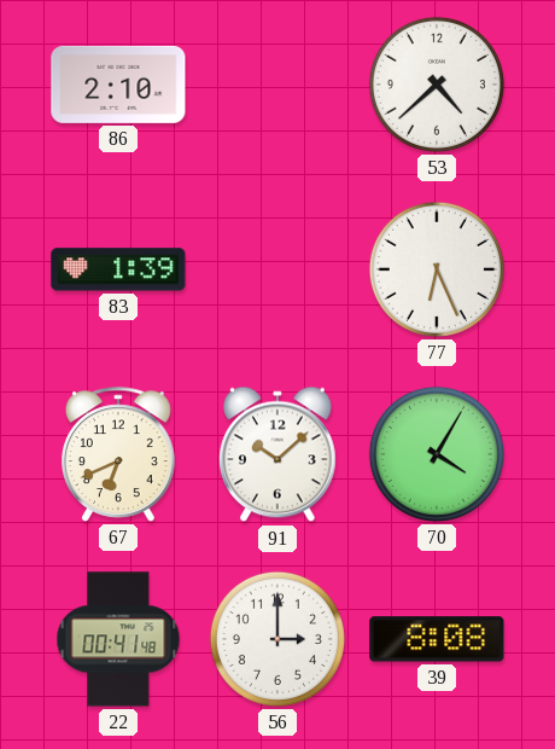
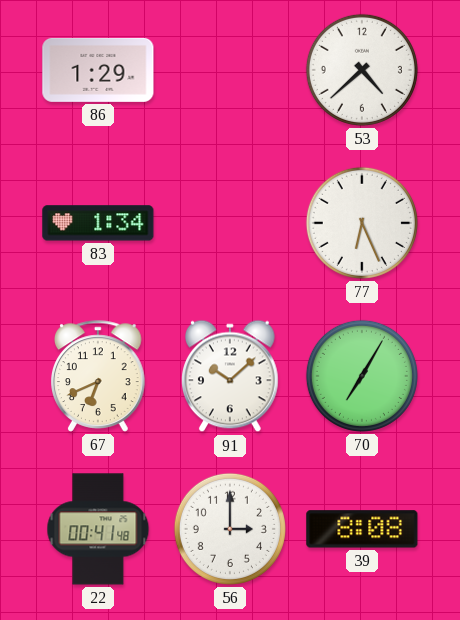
86: 2:10 -> 1:29 (98, 70)
83: 1:39 -> 1:34 (98, 223)
70: 4:05 -> 7:05 (362, 376)
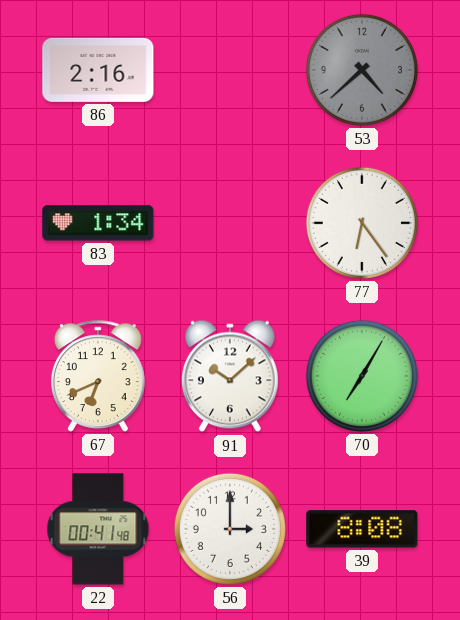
86: 1:29 -> 2:16 (98, 70)
53 dial: white -> grey (362, 70)
77: 6:26 -> 6:24 (362, 223)
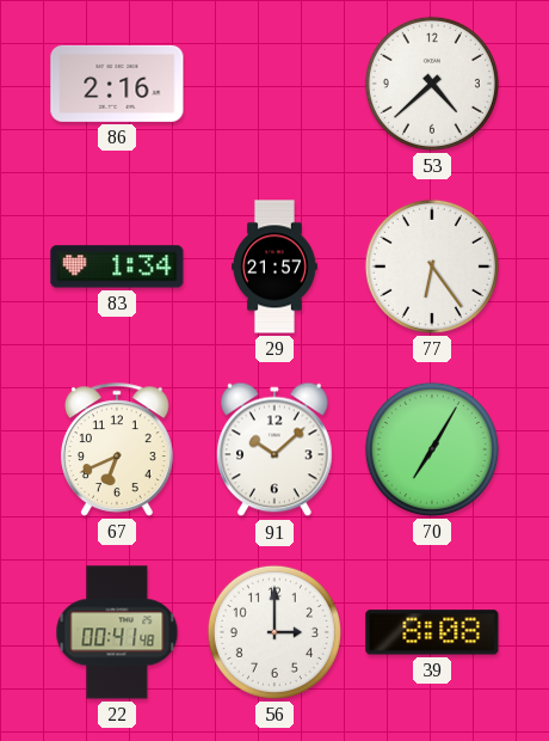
53 dial: grey -> white (432, 84)
29: none -> 21:57 (276, 267)
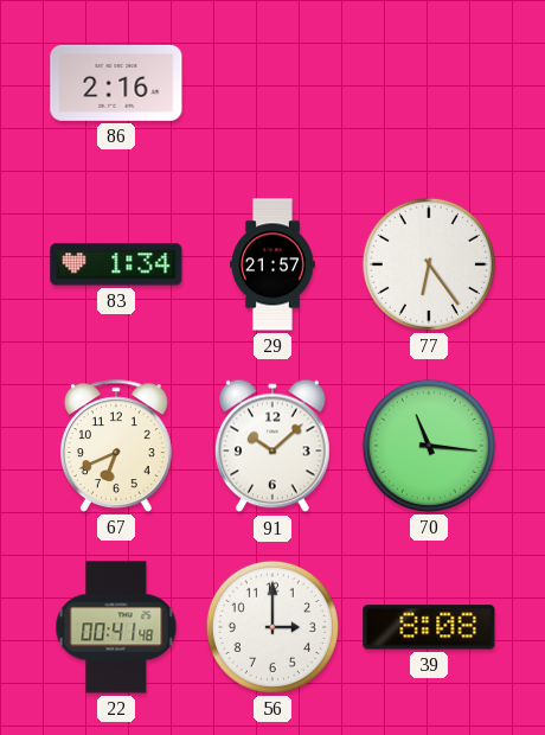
53: 4:38 -> none (432, 84)
70: 7:05 -> 11:16 (429, 446)
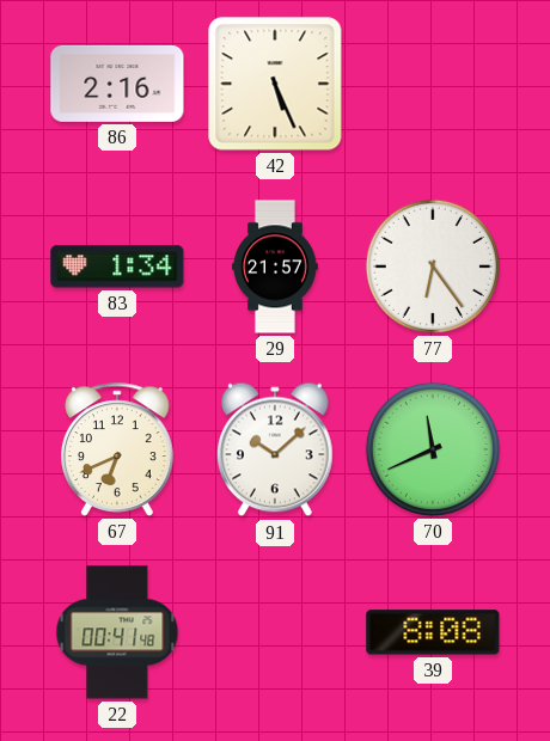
42: none -> 5:26 (275, 84)
70: 11:16 -> 11:41 (433, 449)
56: 3:00 -> none (272, 627)
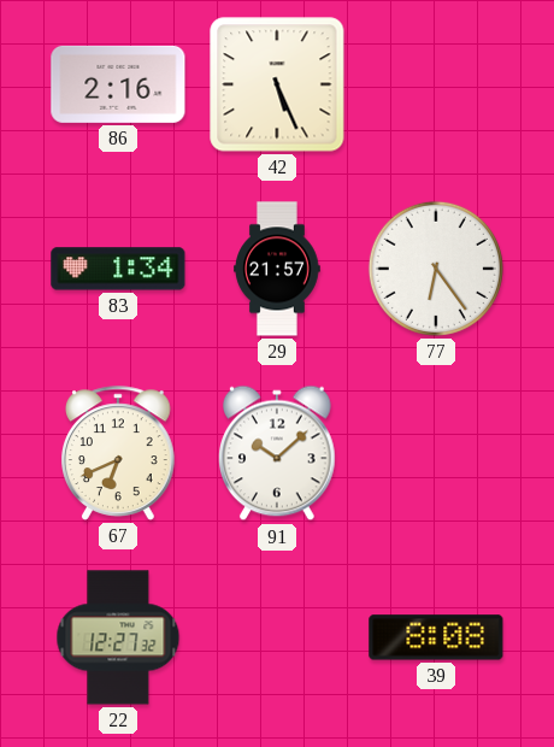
70: 11:41 -> none (433, 449)
22: 00:41 -> 12:27 (118, 637)
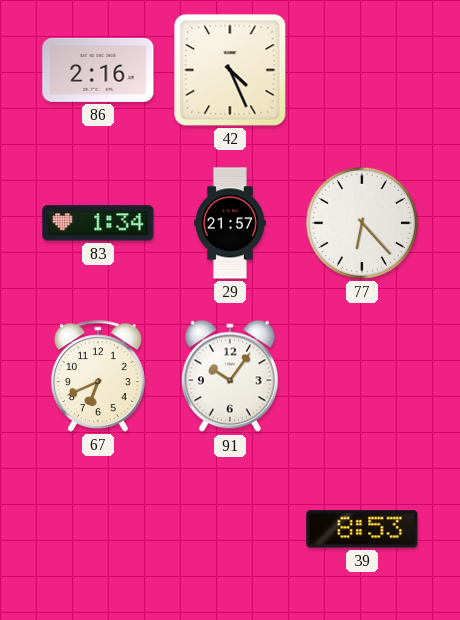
42: 5:26 -> 4:26 (230, 70)
77: 6:24 -> 6:23 (362, 223)
91: 10:08 -> 10:06 (231, 376)
22: 12:27 -> none (118, 637)
39: 8:08 -> 8:53 (362, 529)
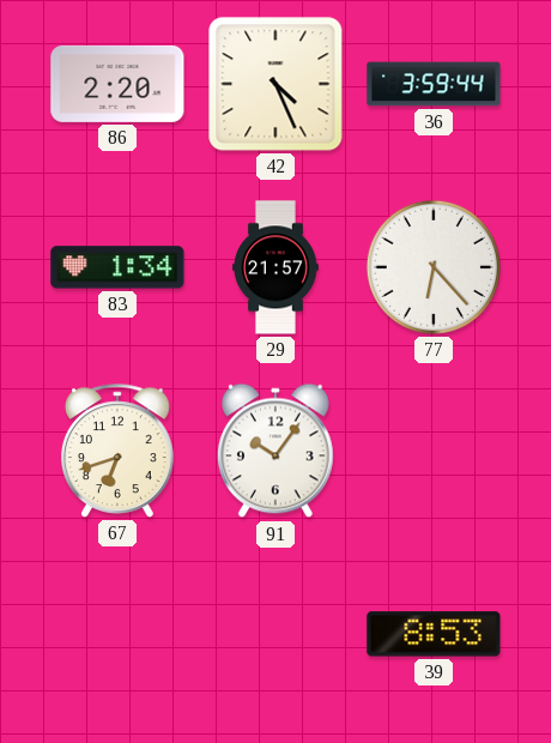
86: 2:16 -> 2:20 (117, 84)
36: none -> 3:59 (434, 84)
67: 6:41 -> 6:42 (119, 451)
